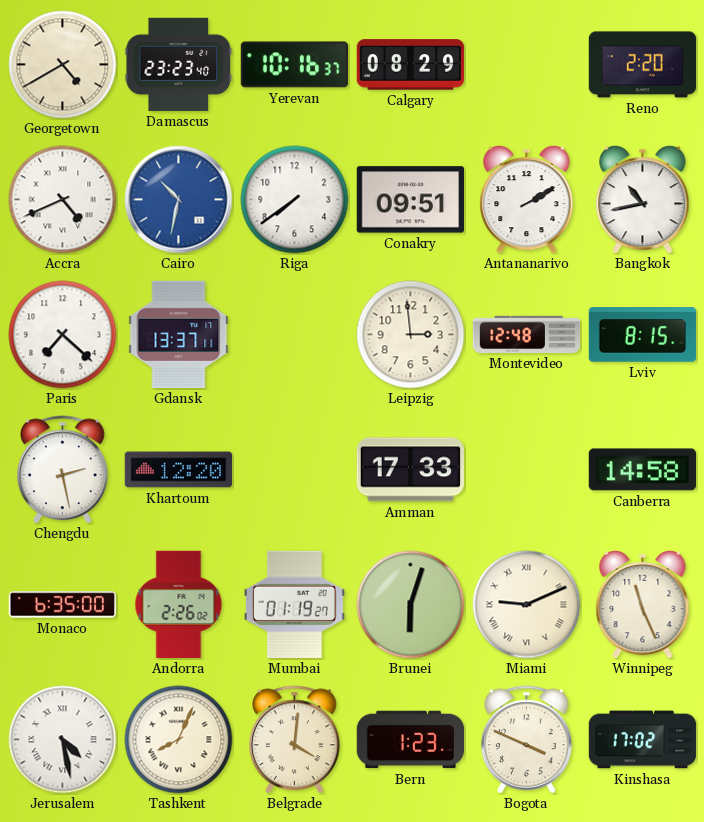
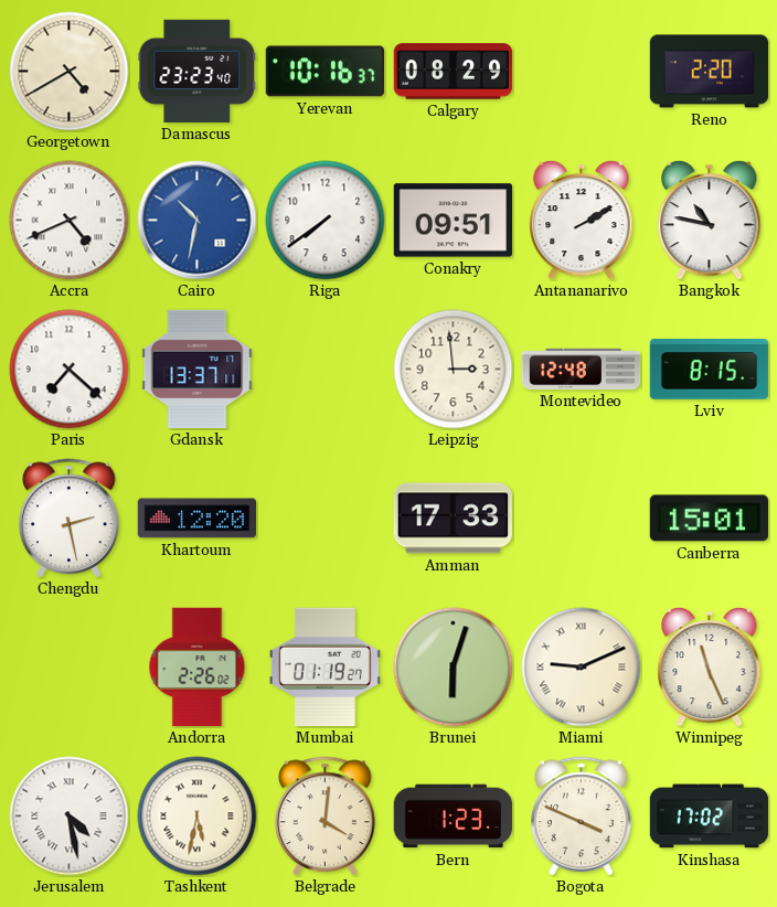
Bangkok: 10:43 -> 10:47 (710, 220)
Canberra: 14:58 -> 15:01 (709, 519)
Monaco: 6:35 -> none (62, 605)
Tashkent: 8:04 -> 5:32 (198, 817)
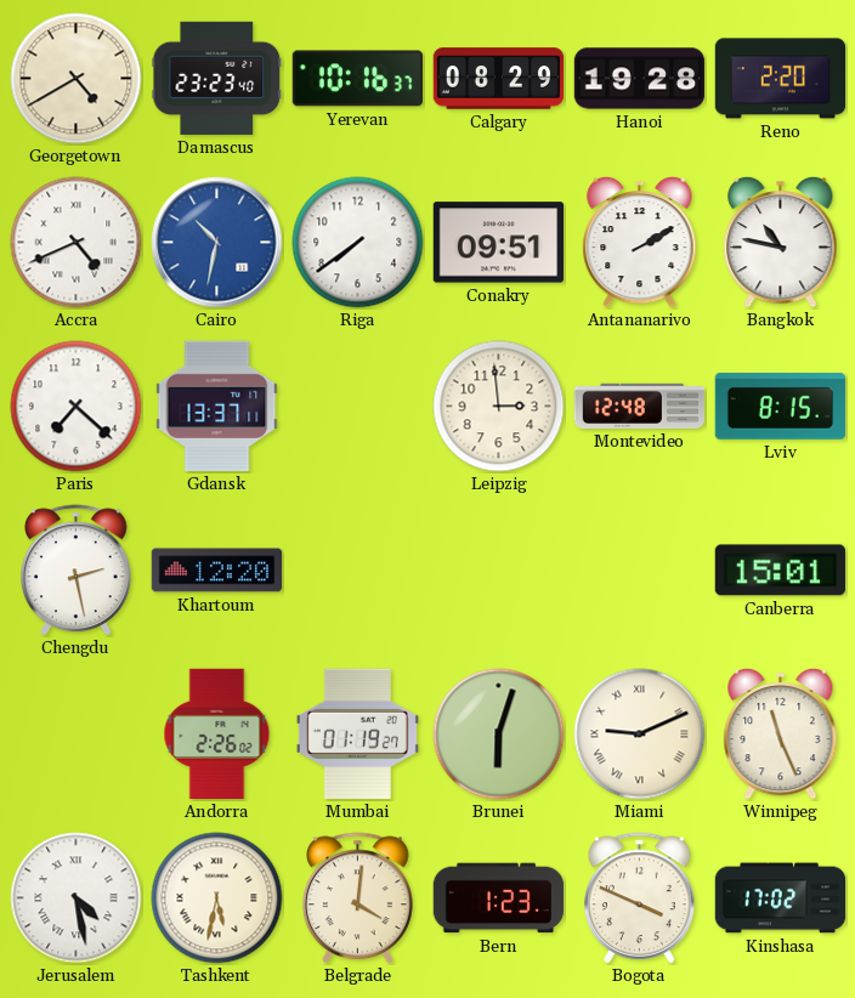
Hanoi: none -> 19:28 (640, 79)
Amman: 17:33 -> none (453, 519)
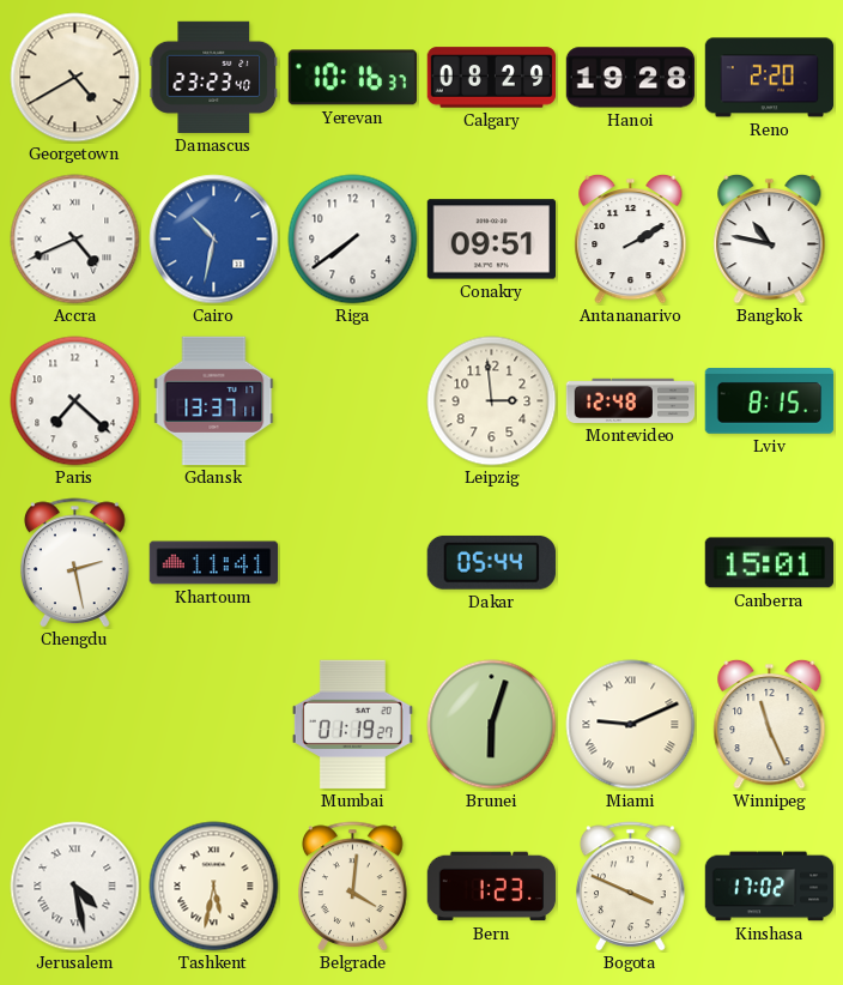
Khartoum: 12:20 -> 11:41 (214, 563)
Dakar: none -> 05:44 (491, 563)
Andorra: 2:26 -> none (217, 735)
